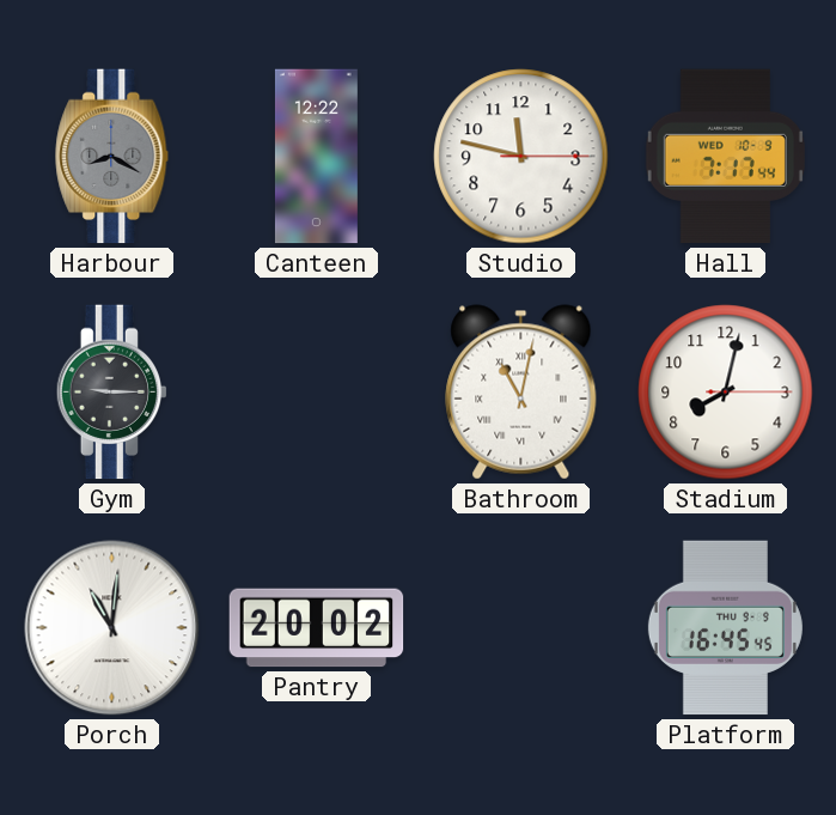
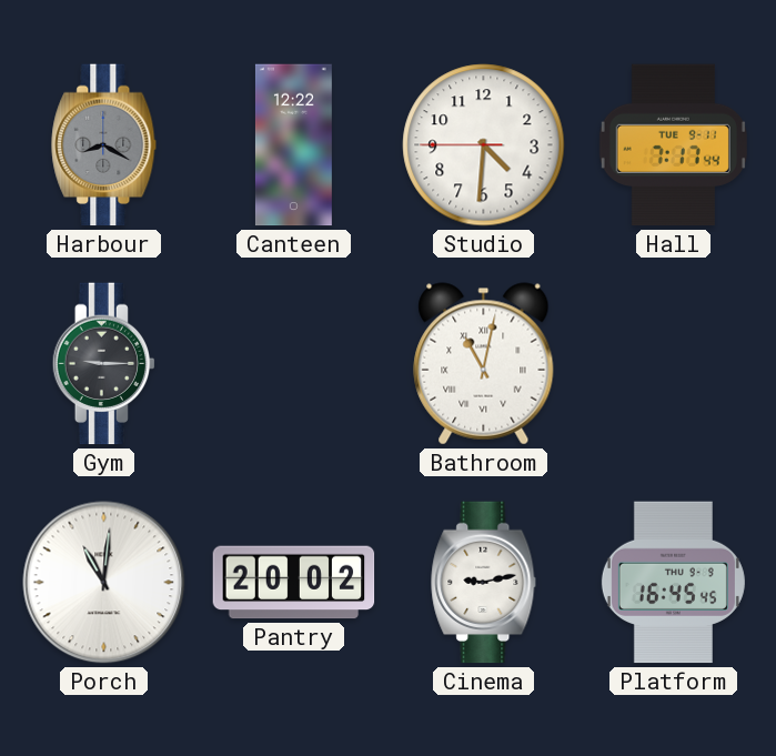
Studio: 11:47 -> 4:30 (484, 145)
Hall date: WED 10-9 -> TUE 9-11 (673, 145)
Stadium: 8:02 -> none (726, 393)
Cinema: none -> 9:13 (484, 583)
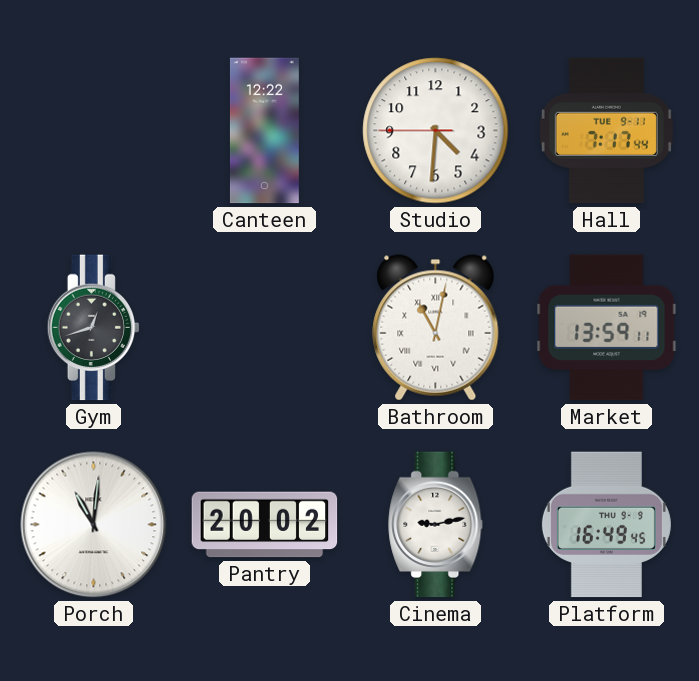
Harbour: 8:20 -> none (104, 145)
Gym: 9:15 -> 12:42 (93, 328)
Market: none -> 13:59 (607, 328)
Platform: 16:45 -> 16:49 (606, 525)
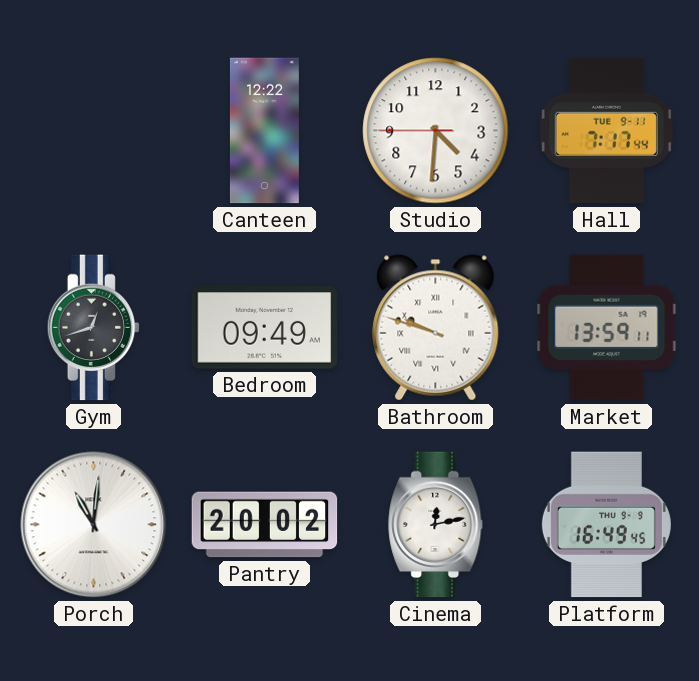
Bedroom: none -> 09:49 (265, 328)
Bathroom: 11:02 -> 9:48 (436, 328)
Cinema: 9:13 -> 12:13 (436, 525)
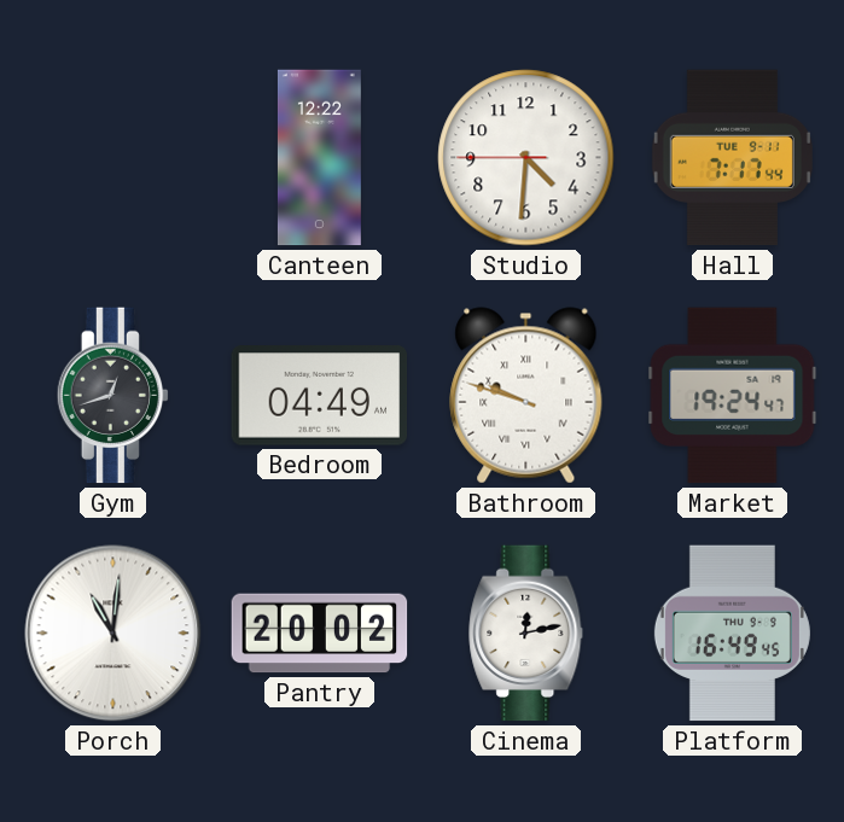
Bedroom: 09:49 -> 04:49 (320, 396)
Market: 13:59 -> 19:24 (733, 396)
